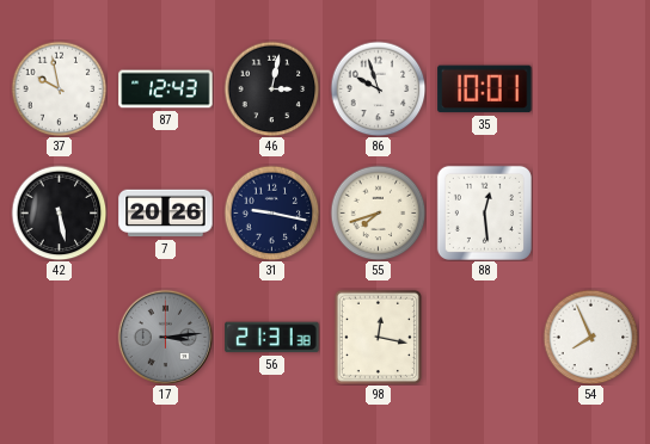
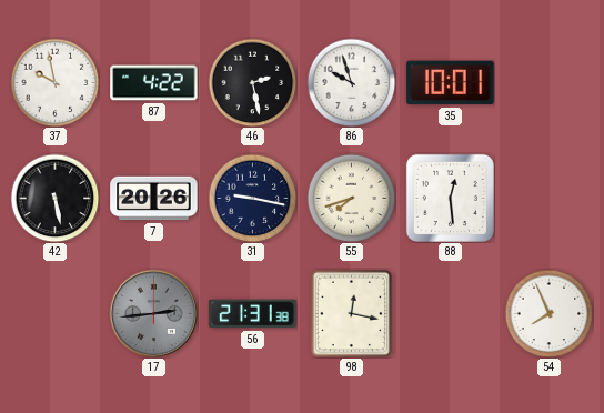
87: 12:43 -> 4:22 (154, 83)
46: 3:02 -> 2:28 (252, 82)
17: 3:14 -> 2:44 (153, 313)
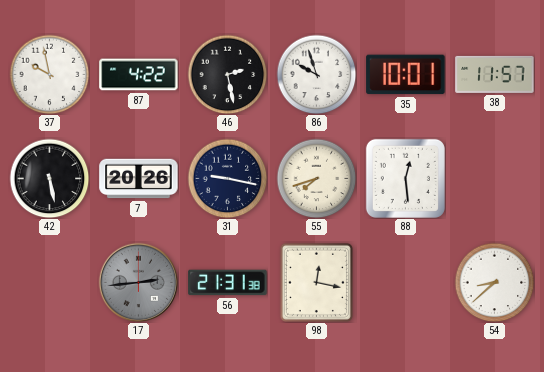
38: none -> 11:57 (495, 74)
54: 7:56 -> 8:38 (494, 282)
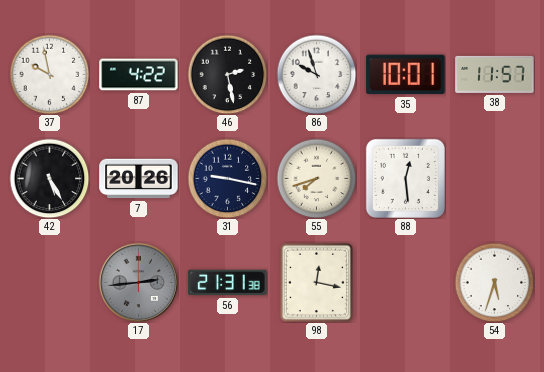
42: 5:28 -> 5:25 (49, 178)
54: 8:38 -> 5:33 (494, 282)
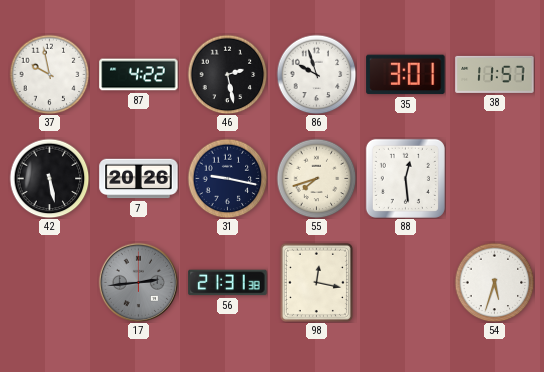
35: 10:01 -> 3:01 (406, 75)
42: 5:25 -> 5:28 (49, 178)
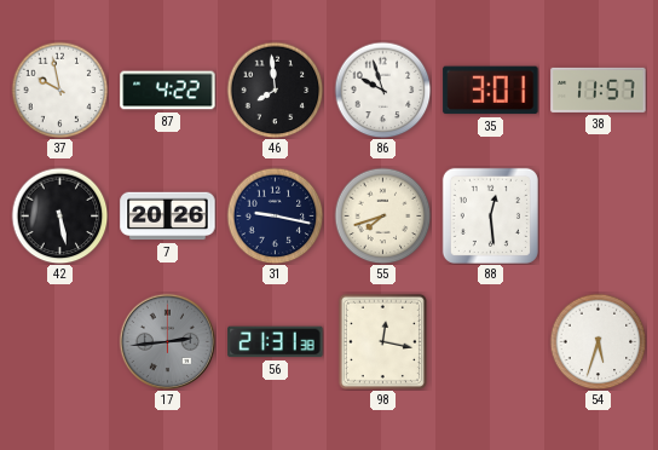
46: 2:28 -> 7:59 (275, 90)
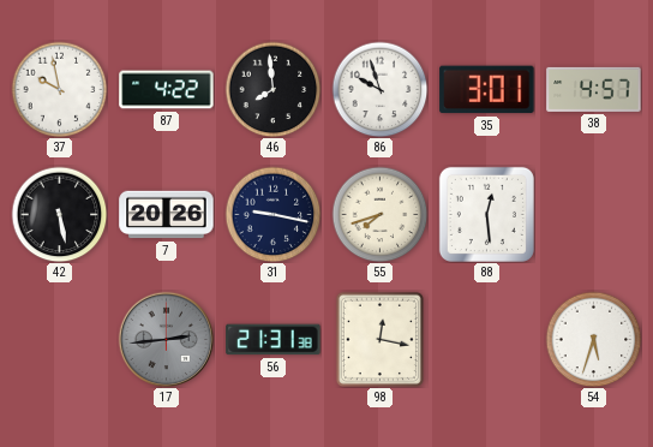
38: 11:57 -> 4:57 (594, 89)
